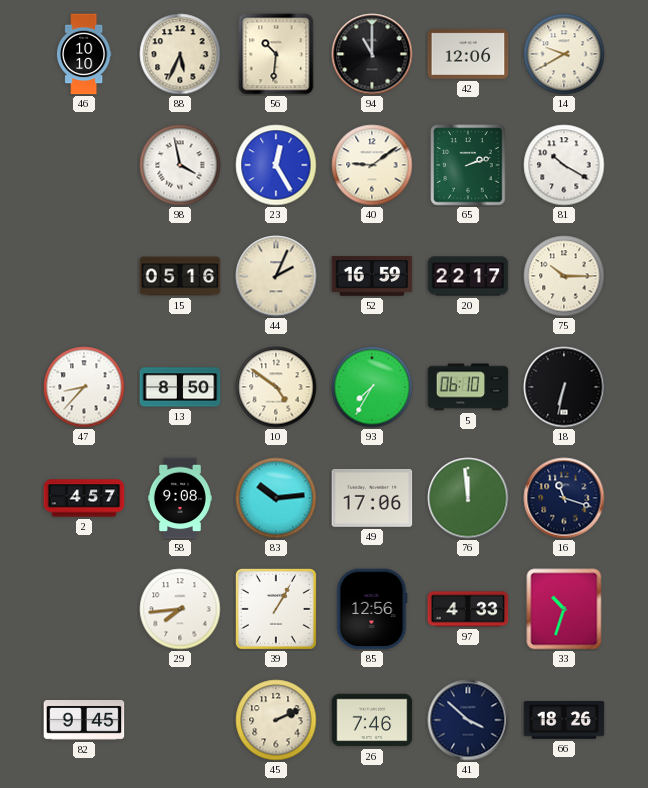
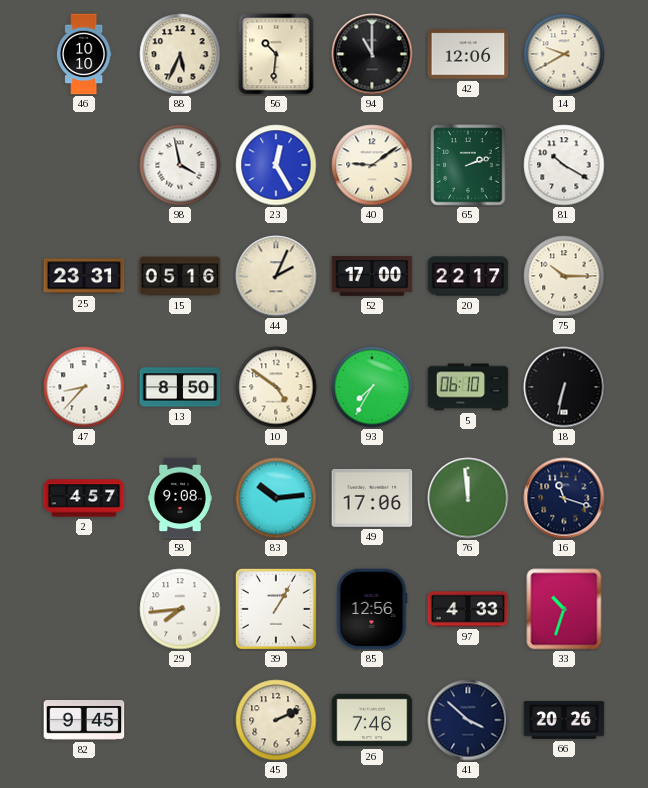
25: none -> 23:31 (84, 276)
52: 16:59 -> 17:00 (372, 277)
66: 18:26 -> 20:26 (564, 720)
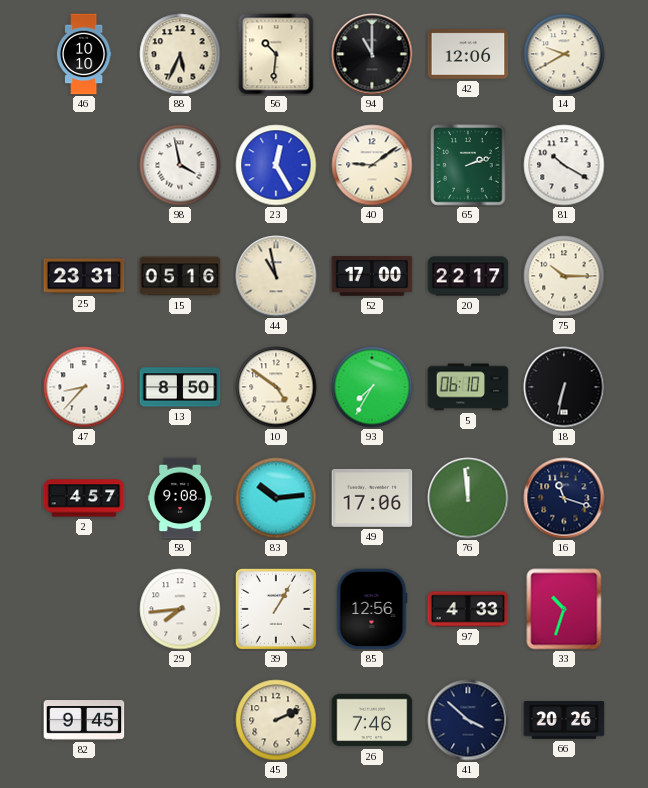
44: 2:04 -> 10:58 (276, 276)
